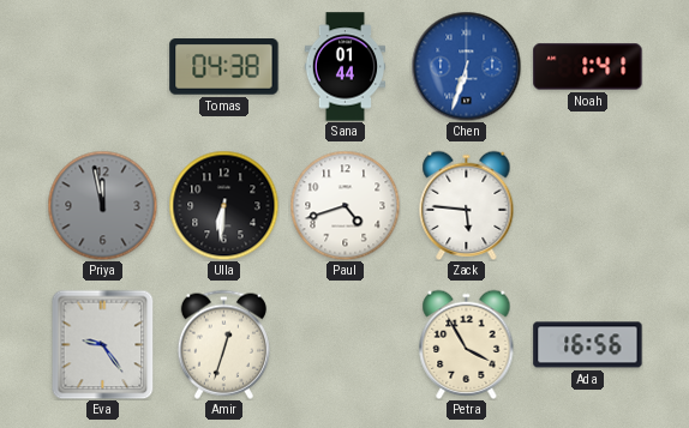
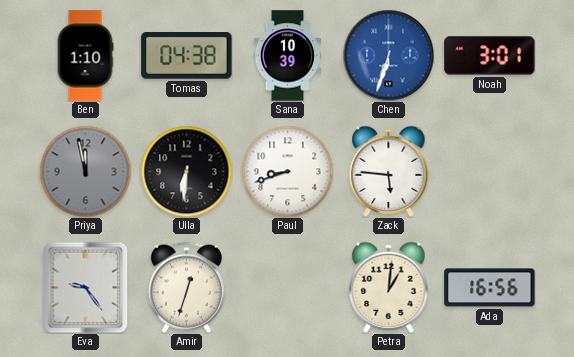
Ben: none -> 1:10 (85, 56)
Sana: 01:44 -> 10:39 (288, 56)
Noah: 1:41 -> 3:01 (490, 56)
Paul: 4:42 -> 8:42 (287, 171)
Petra: 3:55 -> 1:01 (389, 287)
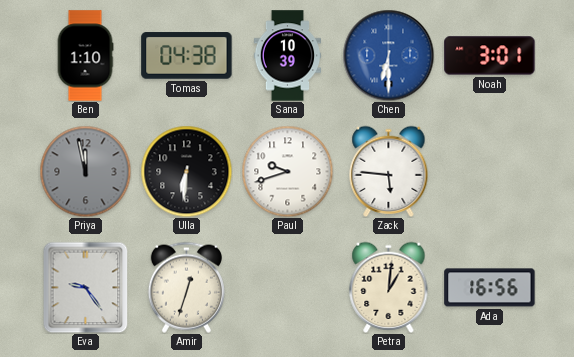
Chen: 6:33 -> 6:30 (388, 55)
Paul: 8:42 -> 9:42 (287, 171)
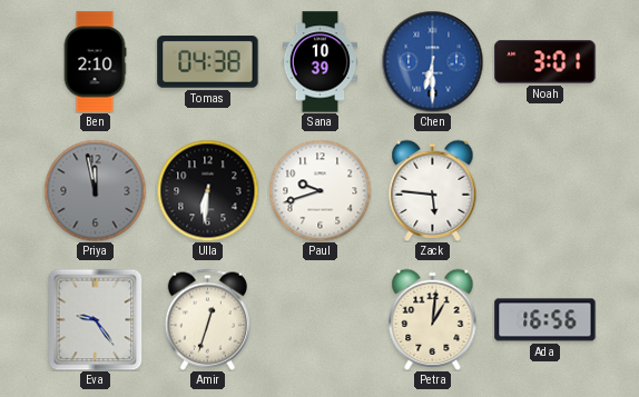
Ben: 1:10 -> 2:10 (95, 62)
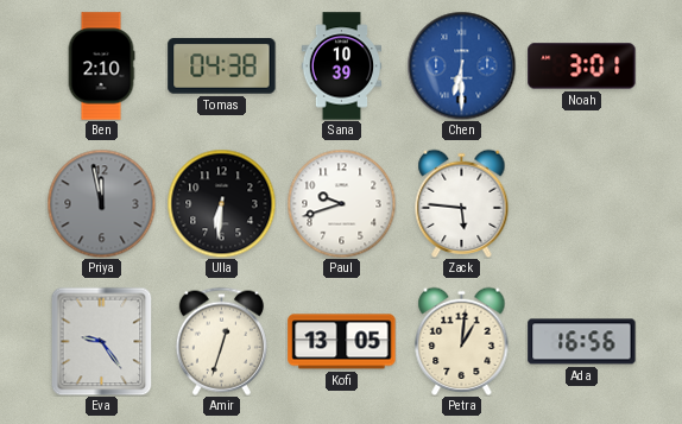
Kofi: none -> 13:05 (342, 342)
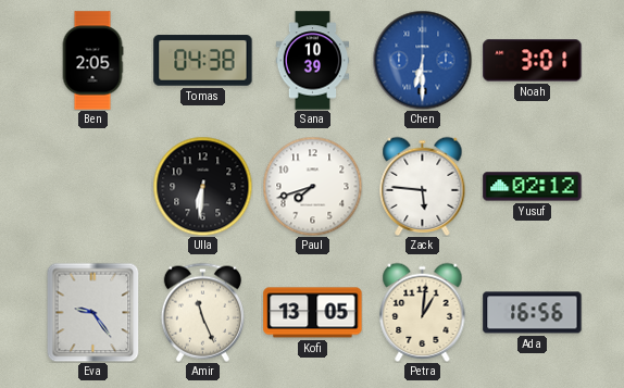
Ben: 2:10 -> 2:05 (92, 61)
Priya: 11:58 -> none (101, 203)
Paul: 9:42 -> 7:42 (312, 186)
Yusuf: none -> 02:12 (533, 187)
Amir: 12:33 -> 11:26 (202, 312)
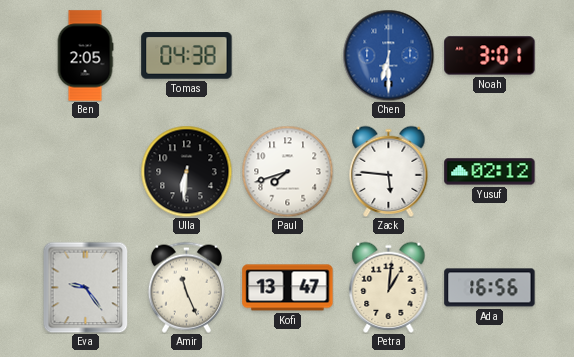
Sana: 10:39 -> none (313, 61)
Kofi: 13:05 -> 13:47 (288, 288)
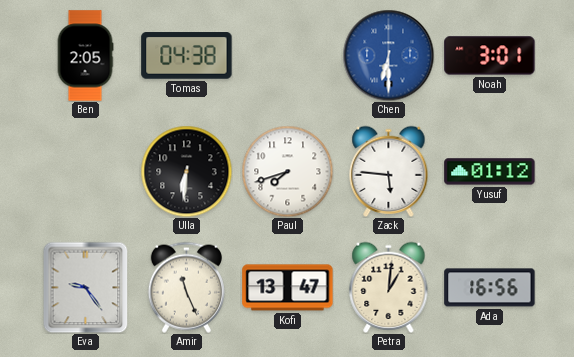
Yusuf: 02:12 -> 01:12 (490, 172)
